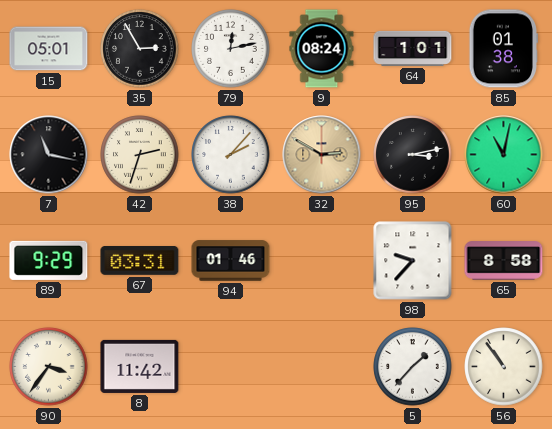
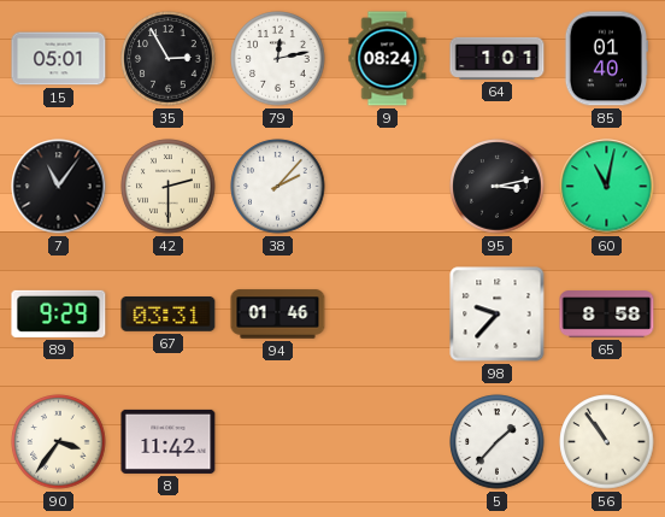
85: 01:38 -> 01:40 (606, 59)
7: 11:17 -> 11:06 (59, 187)
42: 2:33 -> 2:30 (169, 187)
32: 2:50 -> none (322, 155)
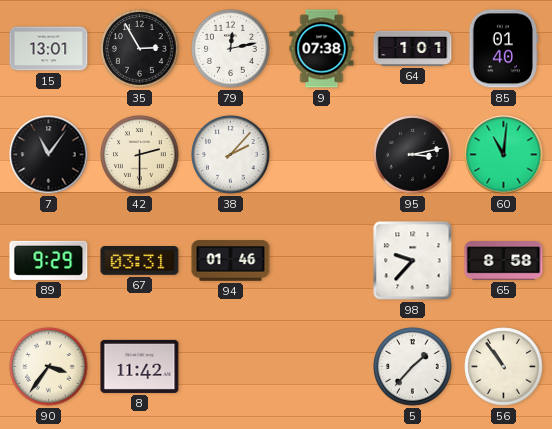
15: 05:01 -> 13:01 (49, 49)
9: 08:24 -> 07:38 (322, 49)
60: 11:02 -> 11:01 (504, 155)
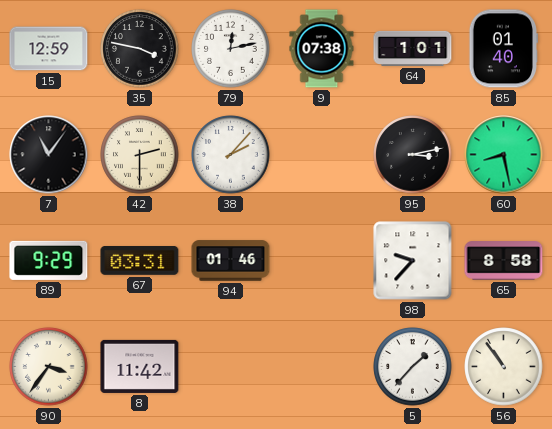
15: 13:01 -> 12:59 (49, 49)
35: 2:55 -> 3:47 (140, 49)
60: 11:01 -> 8:28 (504, 155)
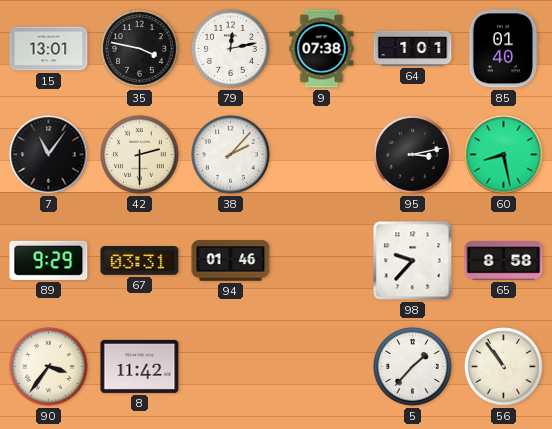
15: 12:59 -> 13:01 (49, 49)
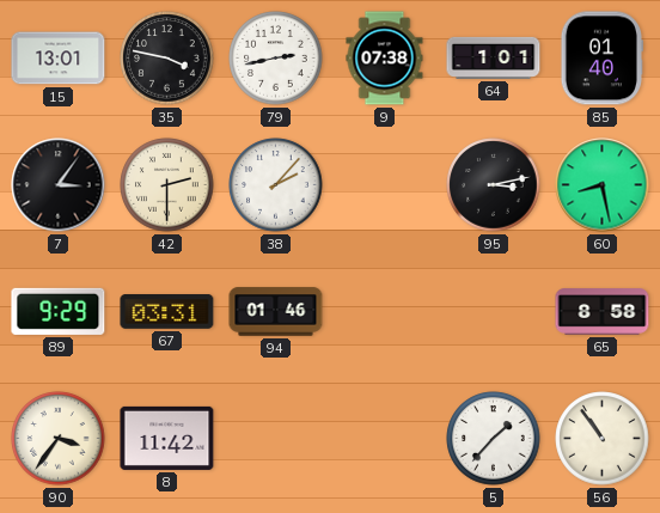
79: 12:13 -> 2:43 (276, 59)
7: 11:06 -> 3:06 (59, 185)
98: 9:37 -> none (413, 261)
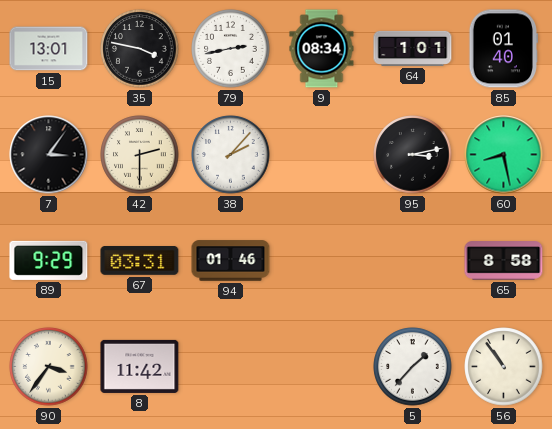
9: 07:38 -> 08:34 (322, 49)
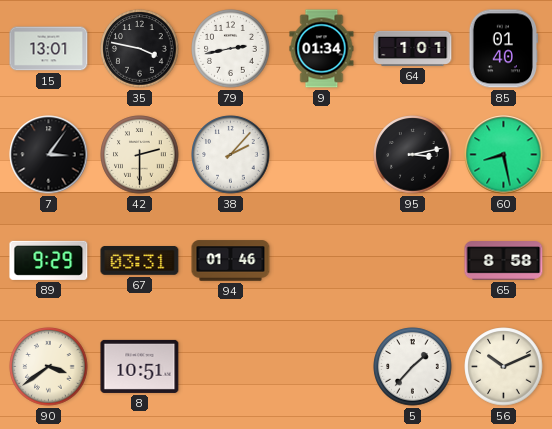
9: 08:34 -> 01:34 (322, 49)
90: 3:36 -> 3:39 (49, 367)
8: 11:42 -> 10:51 (140, 366)
56: 10:54 -> 10:11 (504, 367)
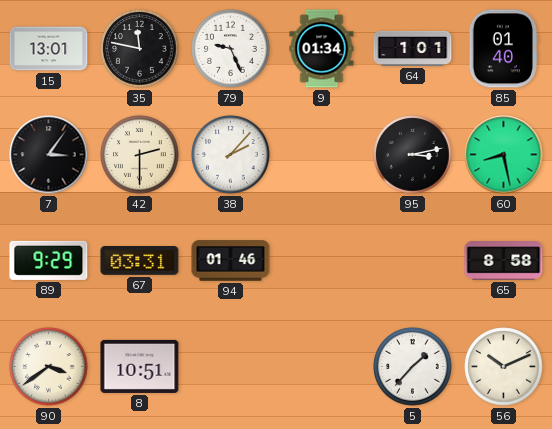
35: 3:47 -> 11:47 (140, 49)
79: 2:43 -> 9:26 (231, 49)
